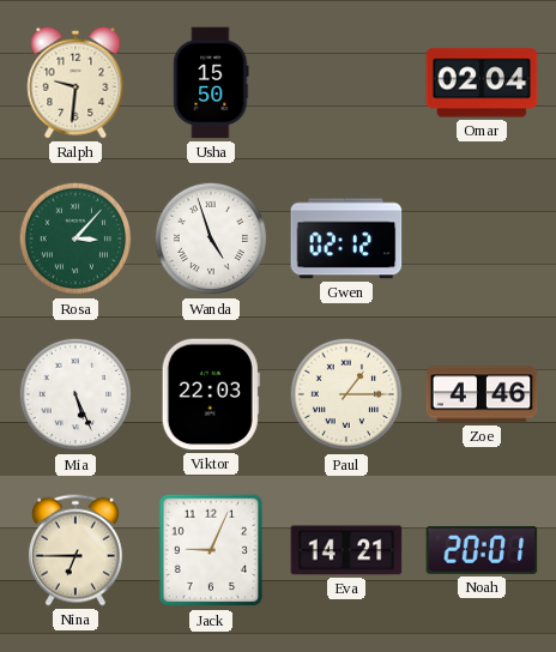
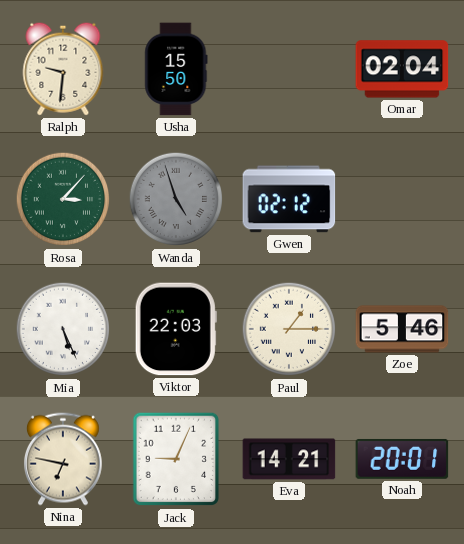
Wanda dial: white -> grey (176, 199)
Zoe: 4:46 -> 5:46 (402, 329)
Nina: 6:45 -> 6:47 (63, 459)
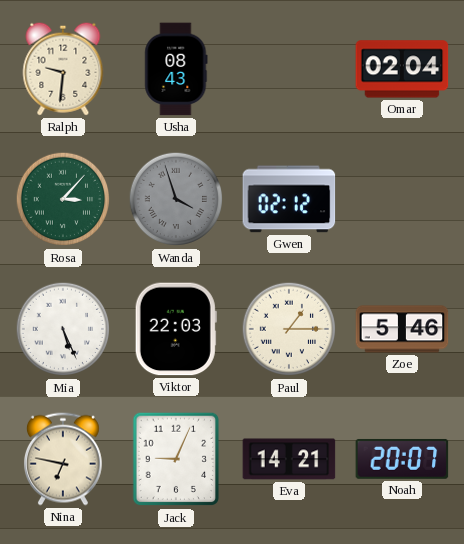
Usha: 15:50 -> 08:43 (176, 69)
Wanda: 4:57 -> 3:57 (176, 199)
Noah: 20:01 -> 20:07 (402, 459)
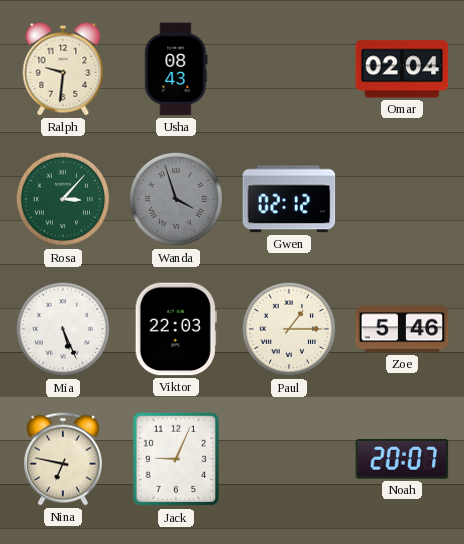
Eva: 14:21 -> none (289, 459)
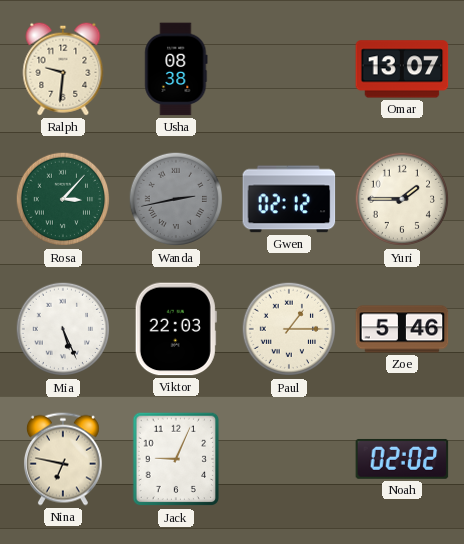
Usha: 08:43 -> 08:38 (176, 69)
Omar: 02:04 -> 13:07 (402, 69)
Wanda: 3:57 -> 2:43 (176, 199)
Yuri: none -> 1:45 (402, 199)
Noah: 20:07 -> 02:02 (402, 459)
